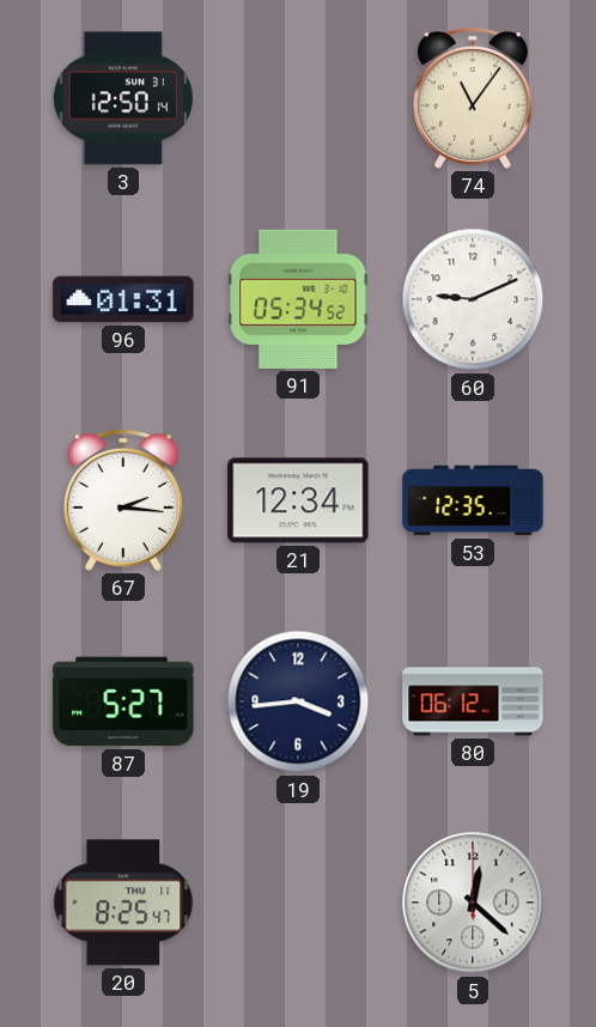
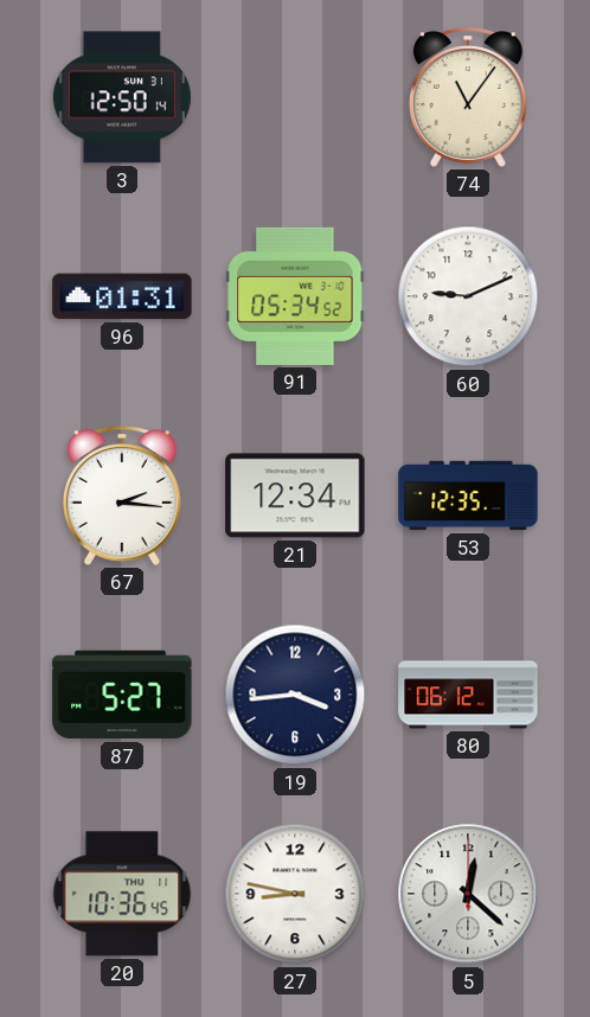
20: 8:25 -> 10:36 (122, 894)
27: none -> 8:47 (295, 894)
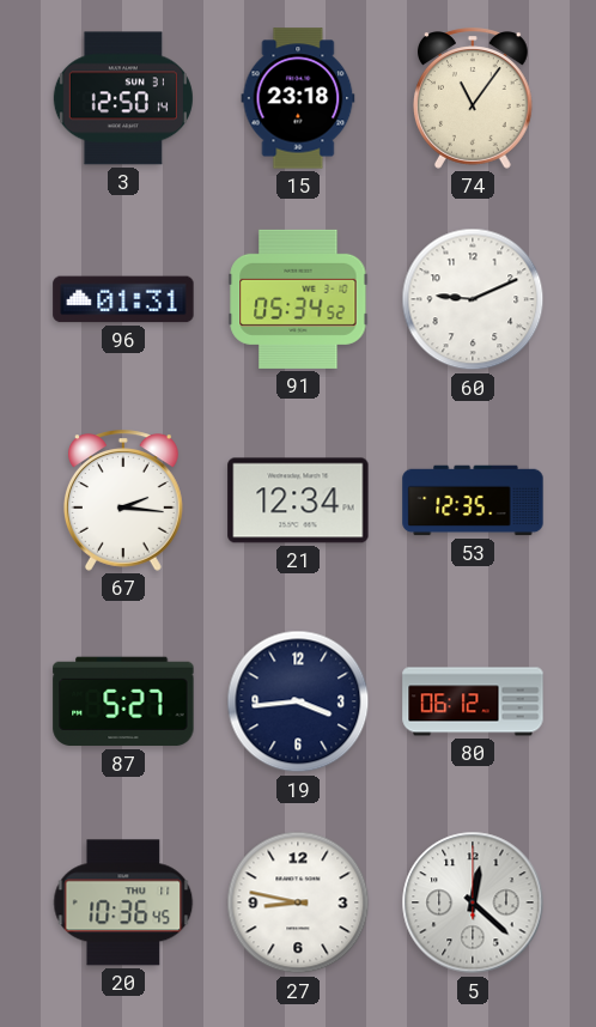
15: none -> 23:18 (298, 98)
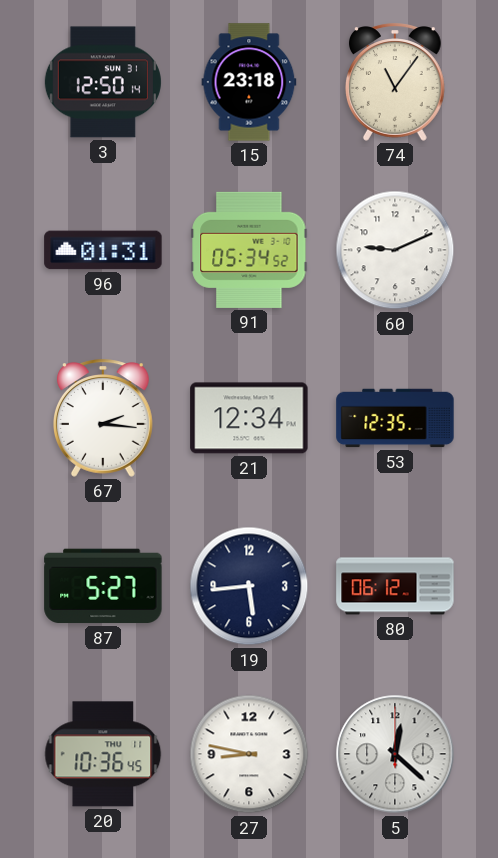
19: 3:44 -> 5:44 (249, 586)
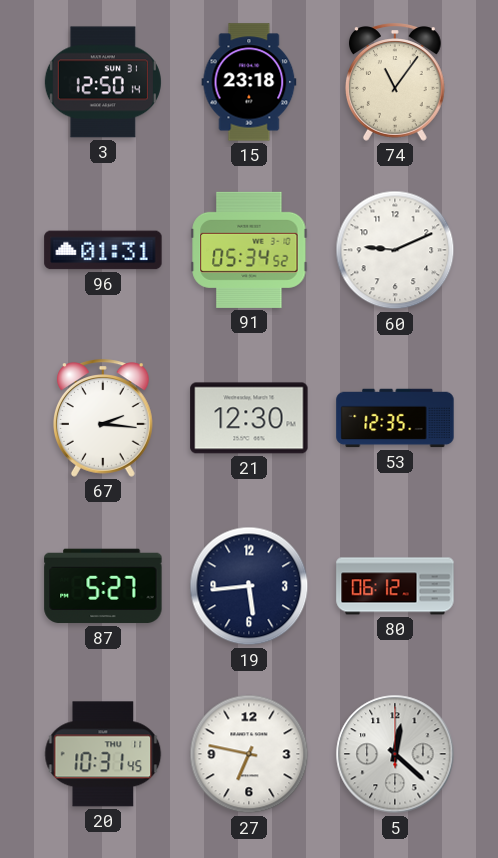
21: 12:34 -> 12:30 (249, 418)
20: 10:36 -> 10:31 (103, 754)
27: 8:47 -> 6:47 (249, 754)
